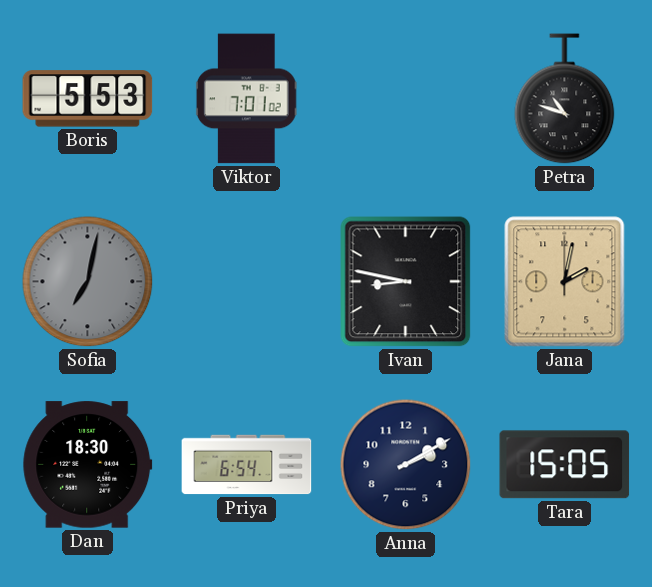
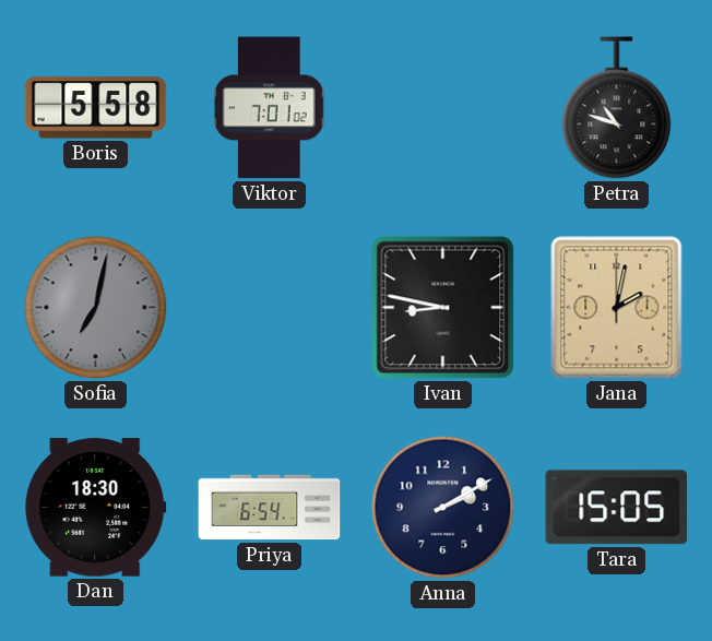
Boris: 5:53 -> 5:58 (96, 108)
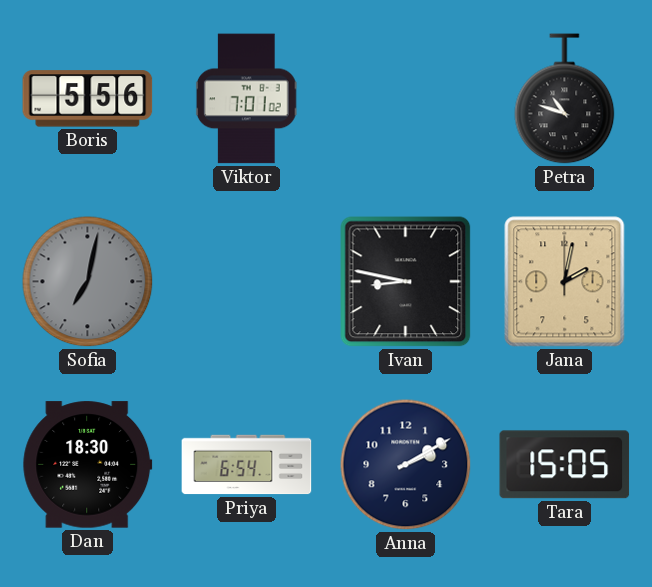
Boris: 5:58 -> 5:56 (88, 99)
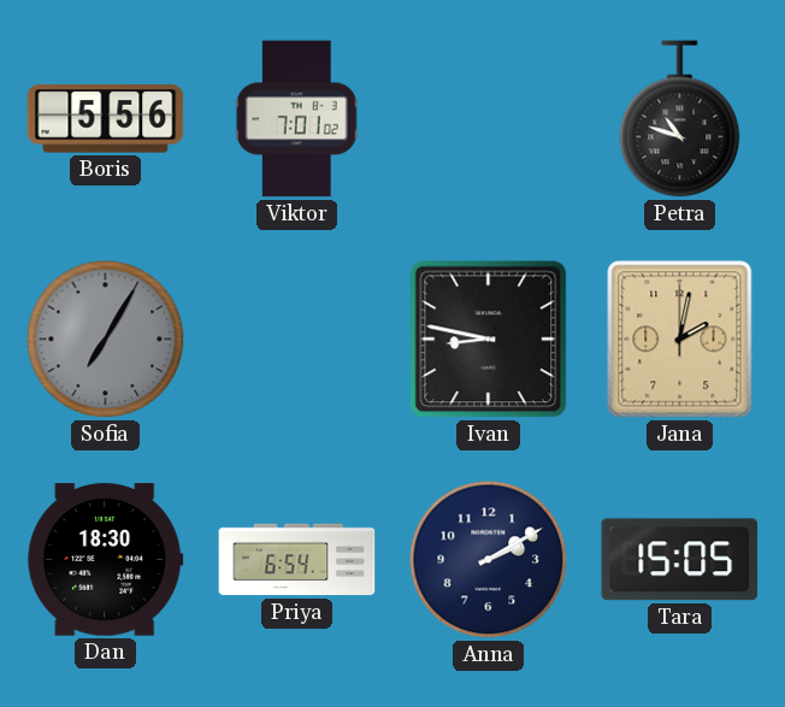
Sofia: 7:02 -> 7:05 (106, 340)
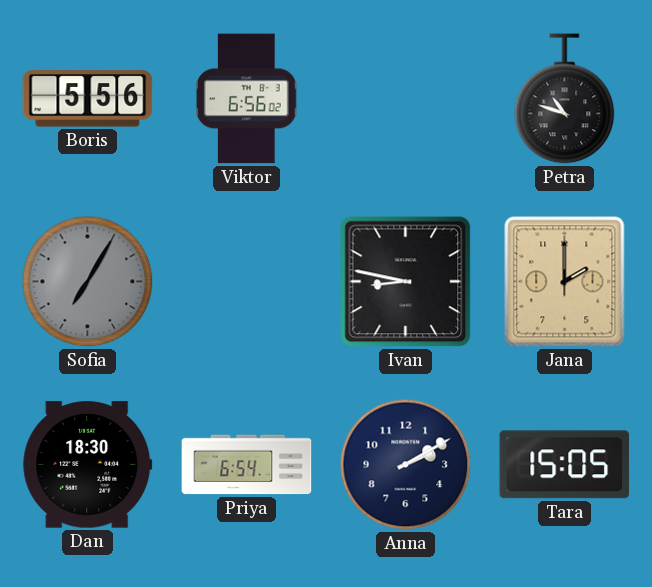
Viktor: 7:01 -> 6:56 (246, 99)
Jana: 2:02 -> 2:00 (565, 282)
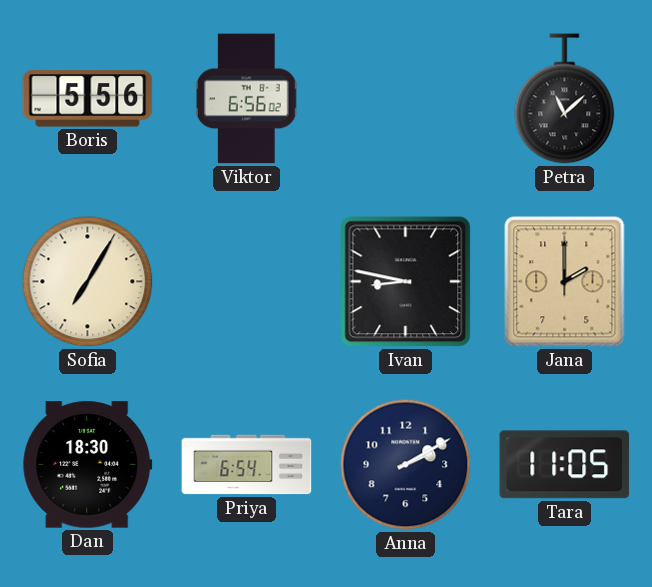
Petra: 10:48 -> 11:08 (565, 99)
Sofia dial: grey -> cream (88, 282)
Tara: 15:05 -> 11:05 (565, 465)
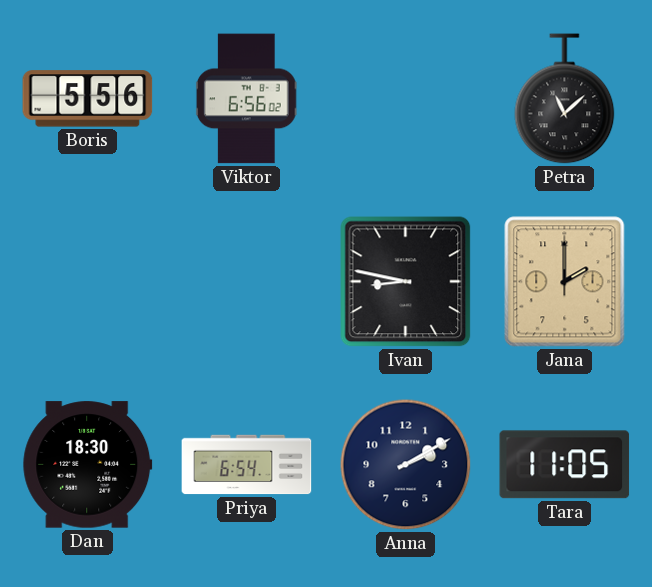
Sofia: 7:05 -> none (88, 282)
